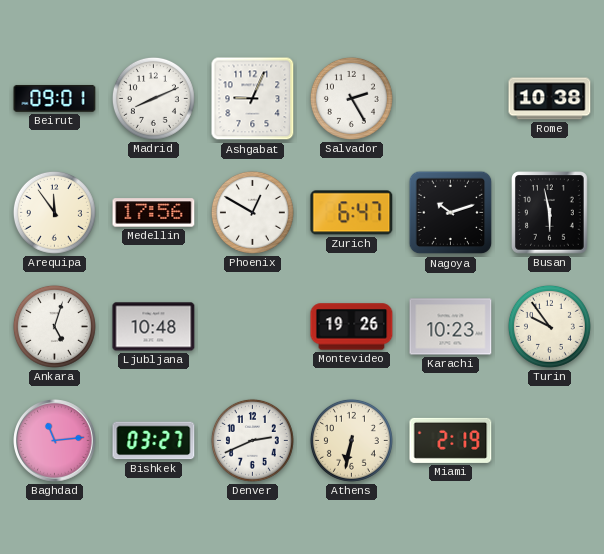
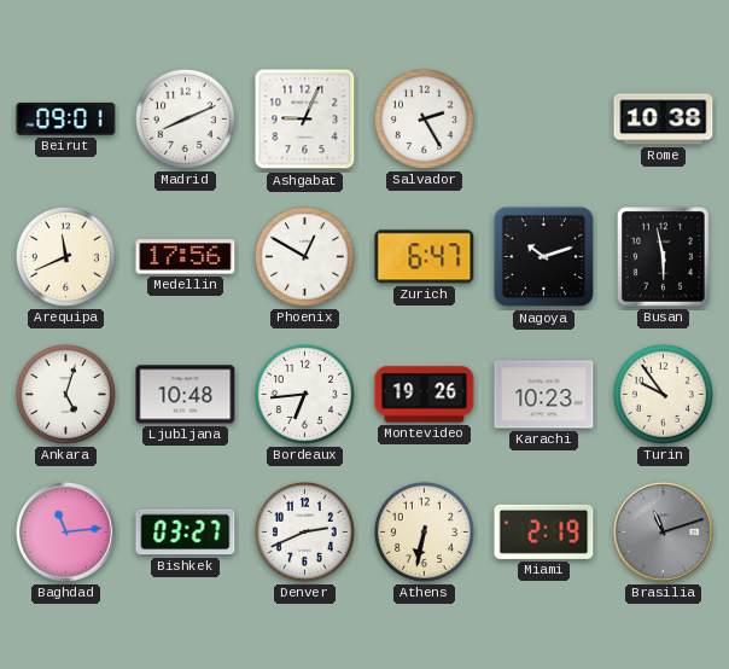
Arequipa: 11:54 -> 11:41 (65, 256)
Bordeaux: none -> 6:44 (304, 394)
Brasilia: none -> 11:12 (664, 533)
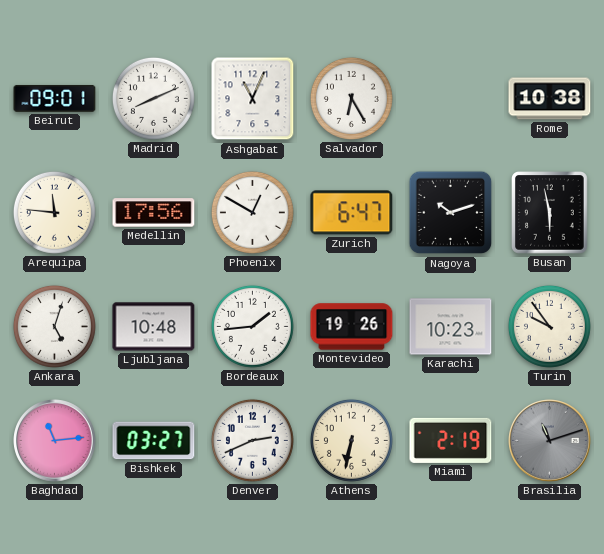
Ashgabat: 9:04 -> 11:04 (253, 99)
Salvador: 2:25 -> 6:25 (351, 98)
Arequipa: 11:41 -> 11:46 (54, 212)
Bordeaux: 6:44 -> 1:44 (252, 326)
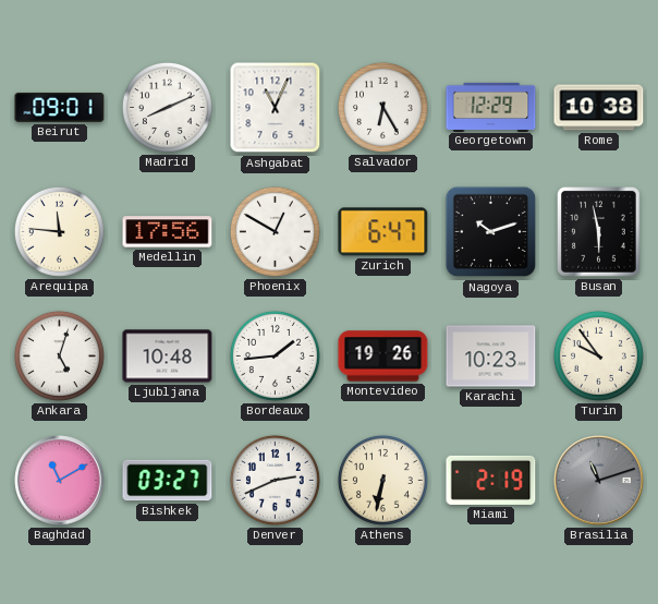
Georgetown: none -> 12:29 (491, 107)
Baghdad: 11:14 -> 11:10 (60, 481)
